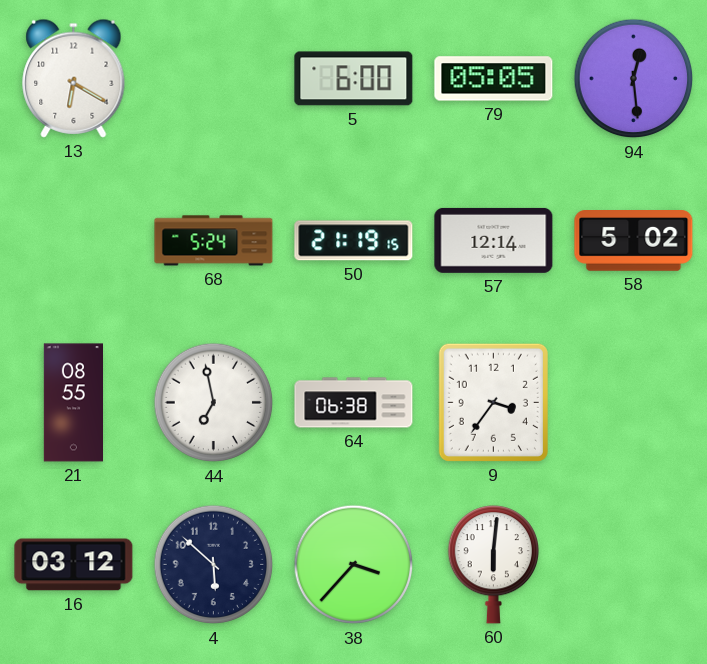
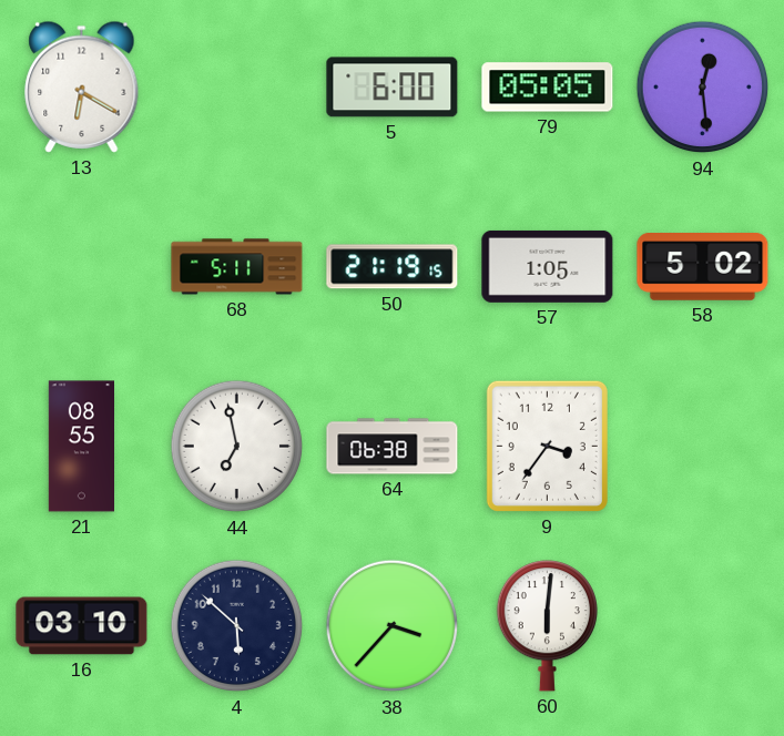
68: 5:24 -> 5:11 (237, 267)
57: 12:14 -> 1:05 (548, 266)
16: 03:12 -> 03:10 (82, 626)
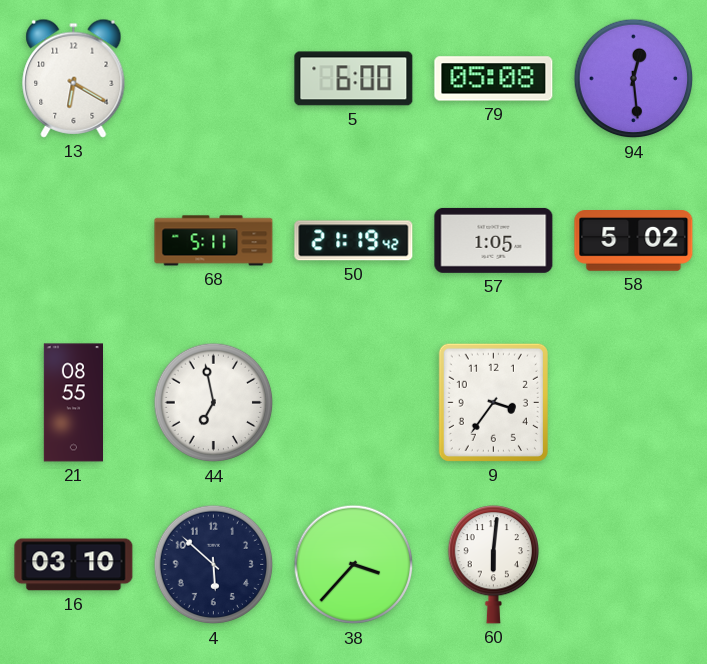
79: 05:05 -> 05:08 (494, 79)
50: 21:19:15 -> 21:19:42 (354, 241)
64: 06:38 -> none (393, 447)
